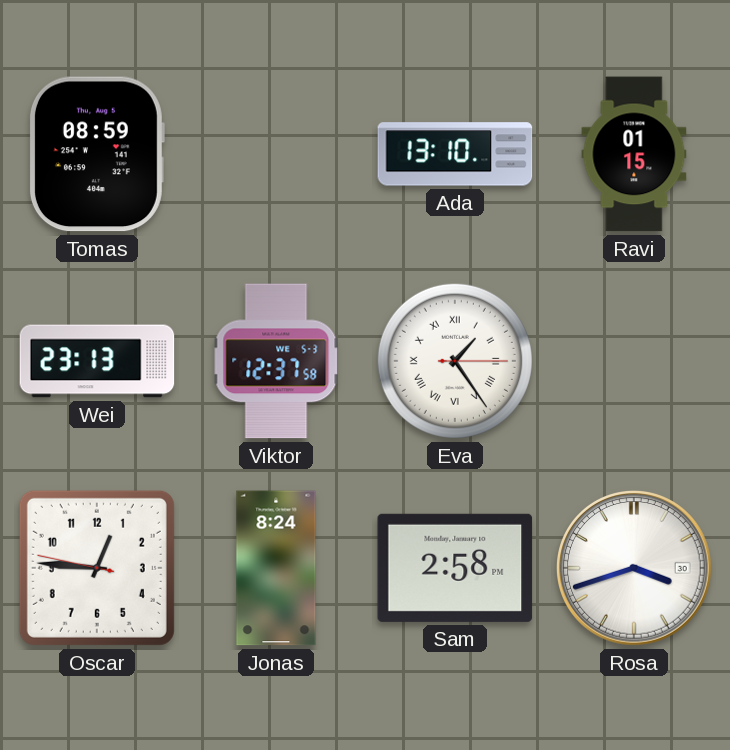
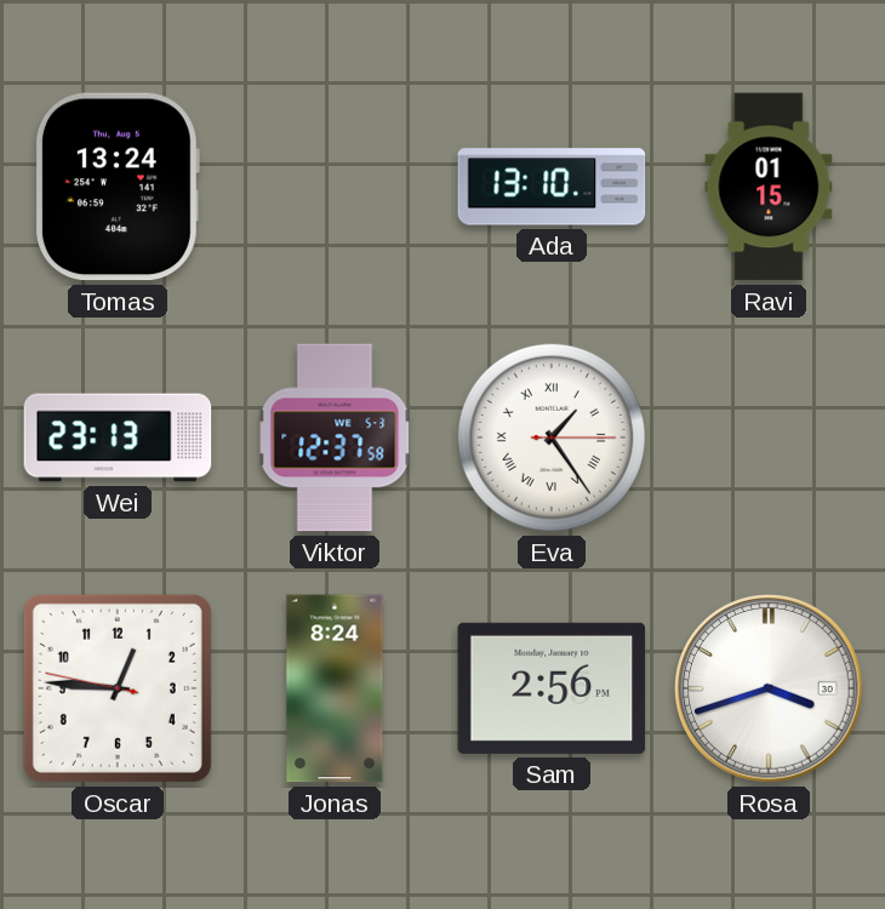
Tomas: 08:59 -> 13:24 (116, 187)
Sam: 2:58 -> 2:56 (552, 688)
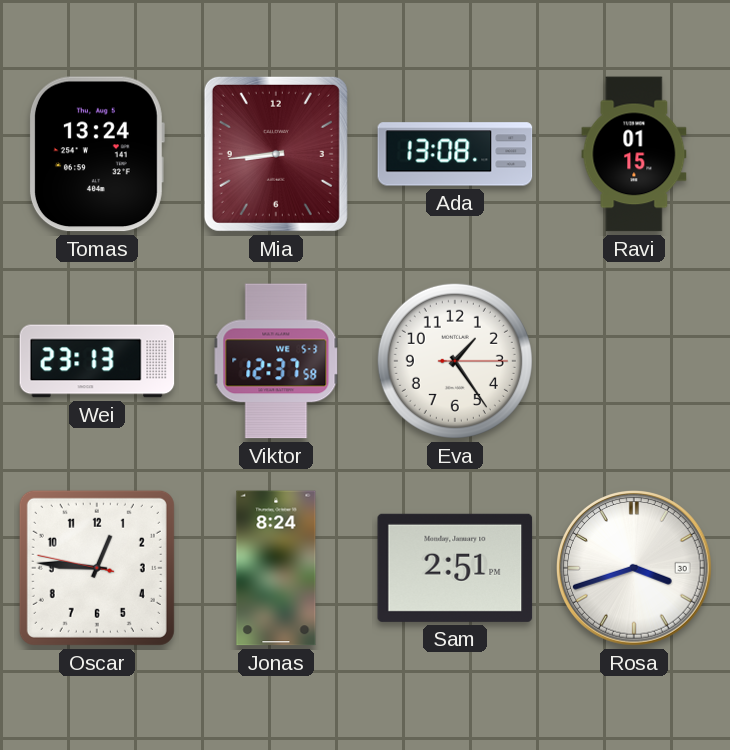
Mia: none -> 8:44 (276, 154)
Ada: 13:10 -> 13:08 (455, 154)
Eva numerals: Roman -> Arabic (455, 361)
Sam: 2:56 -> 2:51 (455, 568)
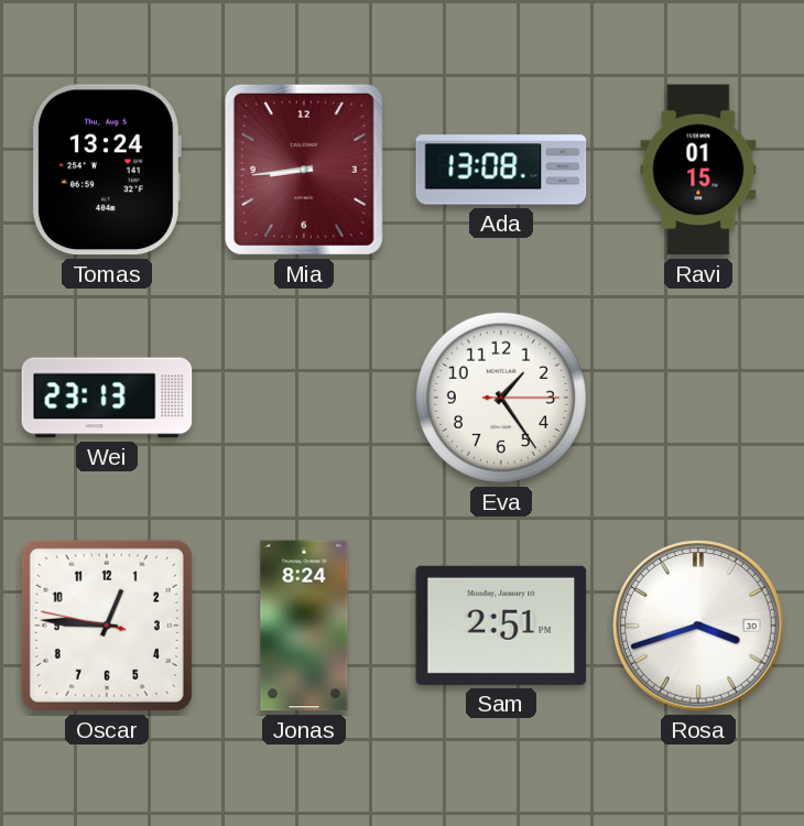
Viktor: 12:37 -> none (276, 361)
